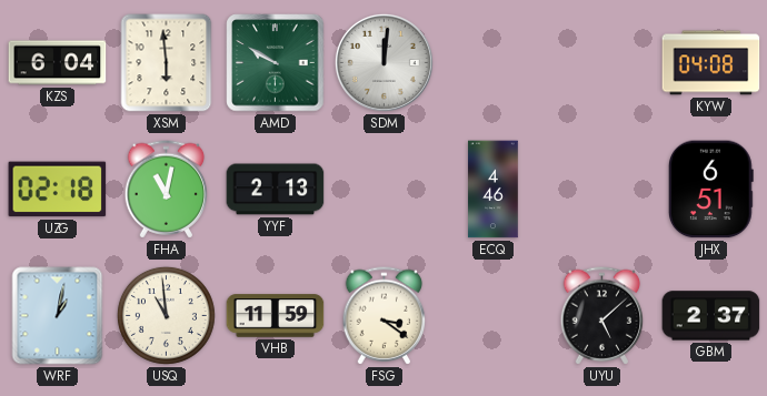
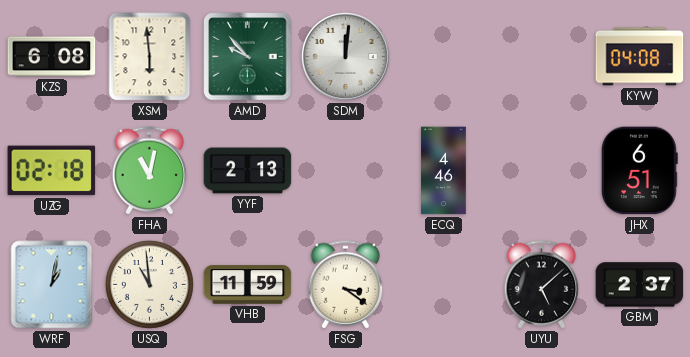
KZS: 6:04 -> 6:08 (52, 57)
AMD: 9:50 -> 9:53 (248, 57)
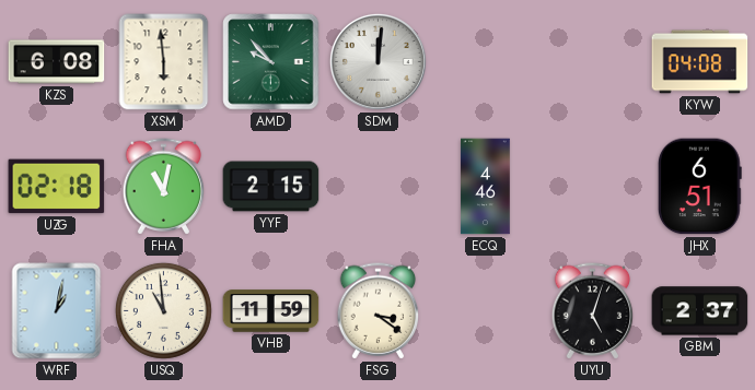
YYF: 2:13 -> 2:15 (271, 187)
UYU: 5:08 -> 5:03 (593, 311)
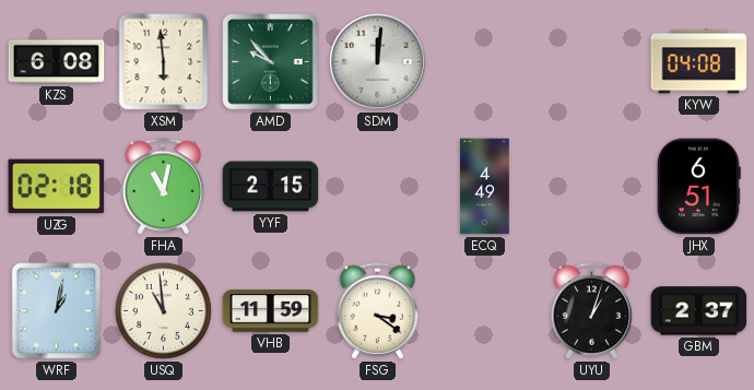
ECQ: 4:46 -> 4:49 (485, 187)
UYU: 5:03 -> 1:03 (592, 311)
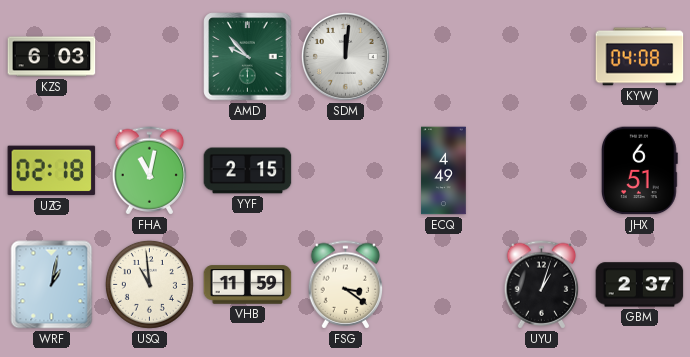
KZS: 6:08 -> 6:03 (52, 57)
XSM: 5:59 -> none (164, 62)
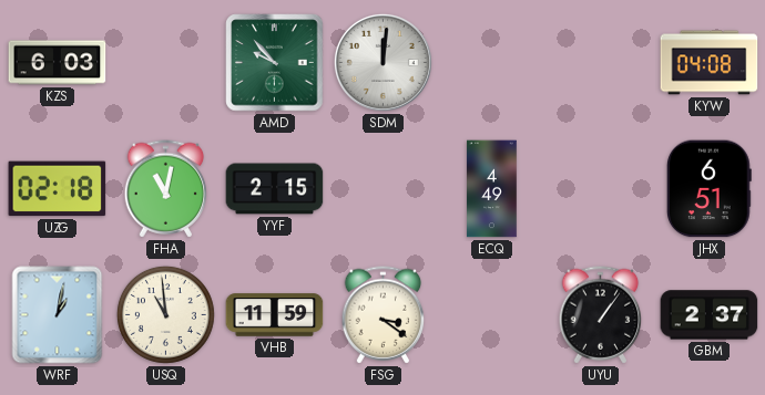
UYU: 1:03 -> 1:06 (601, 315)
